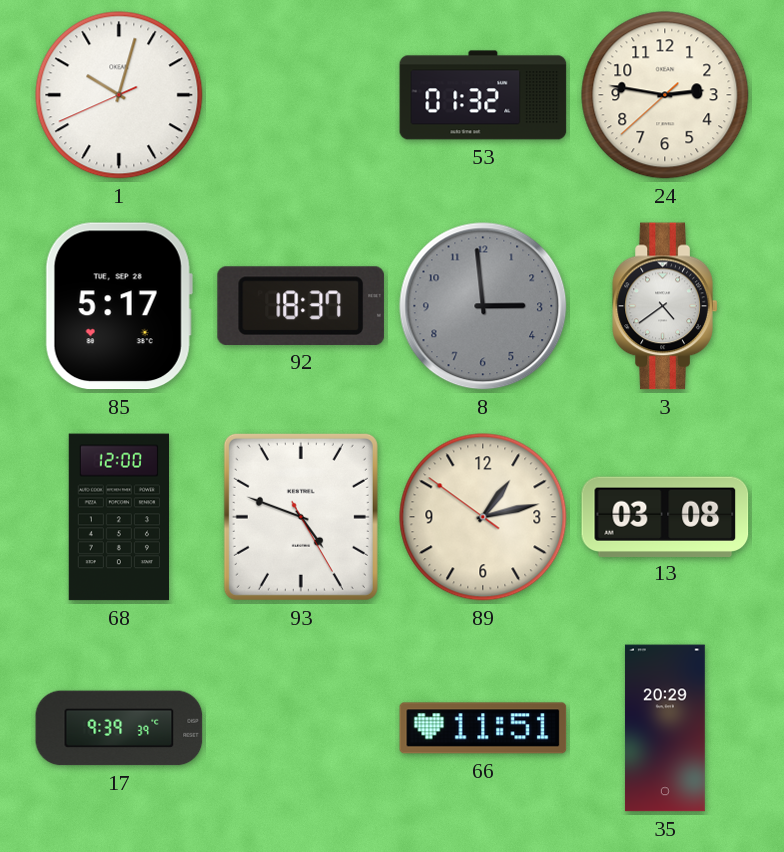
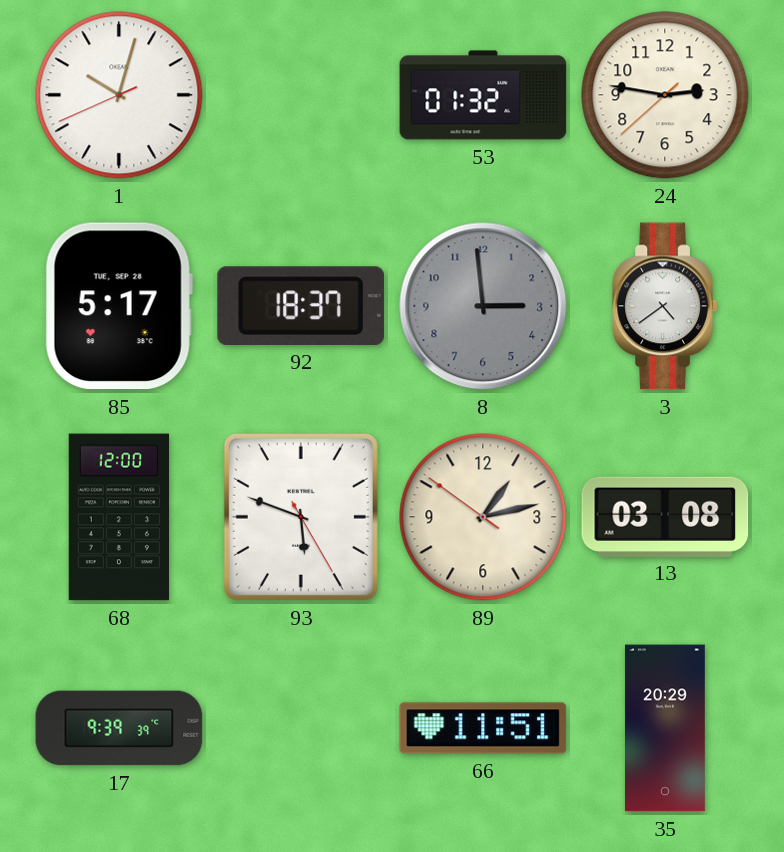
93: 4:48 -> 5:48 (301, 517)
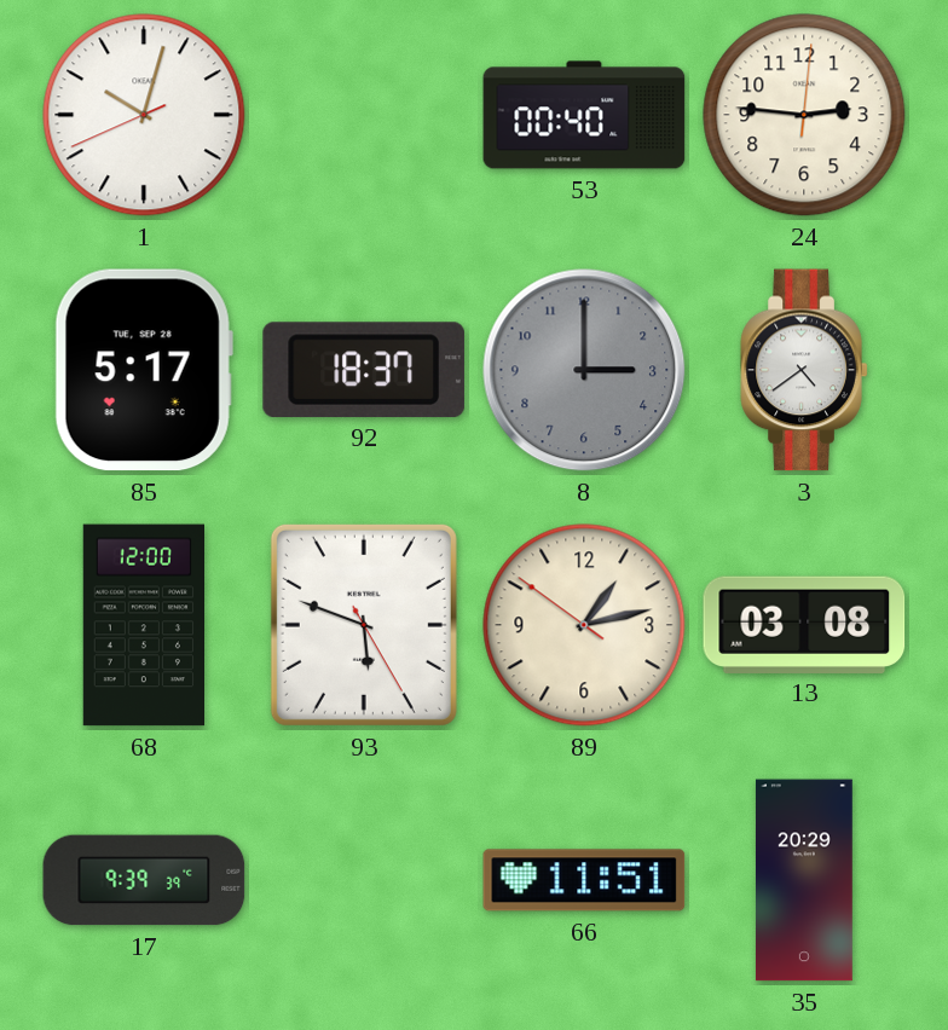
53: 01:32 -> 00:40 (584, 115)
24: 2:46:38 -> 2:46:01 (804, 115)
8: 2:59 -> 3:00 (584, 370)
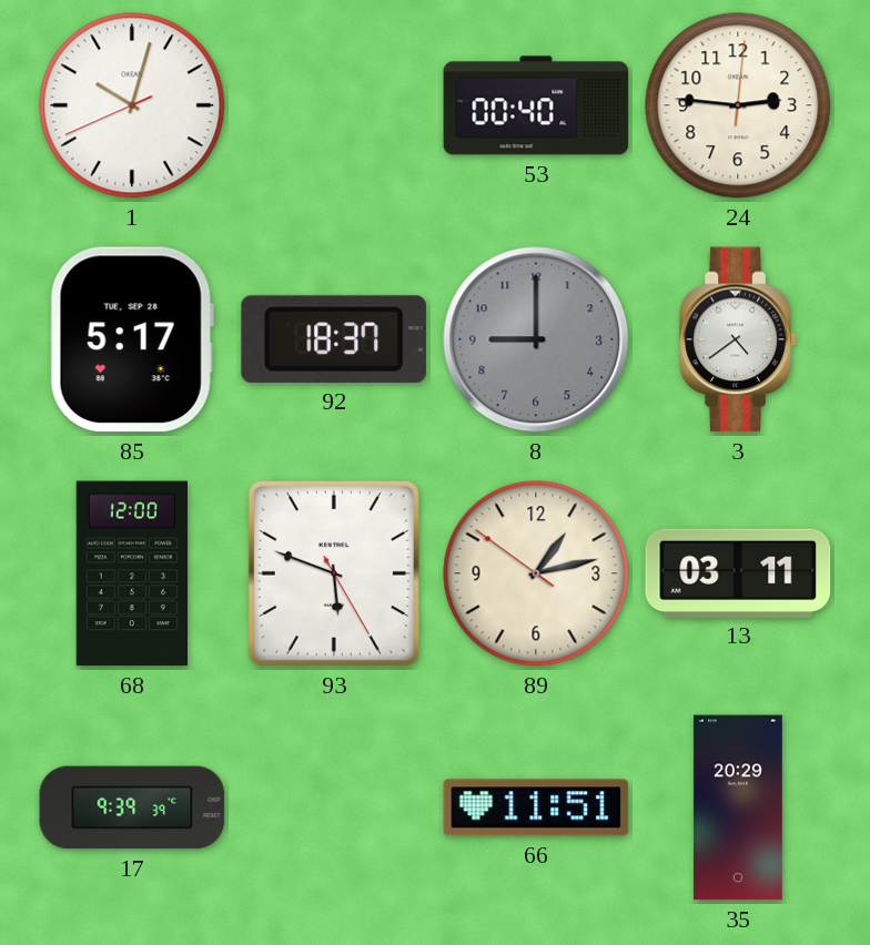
8: 3:00 -> 9:00 (536, 339)
13: 03:08 -> 03:11 (738, 572)
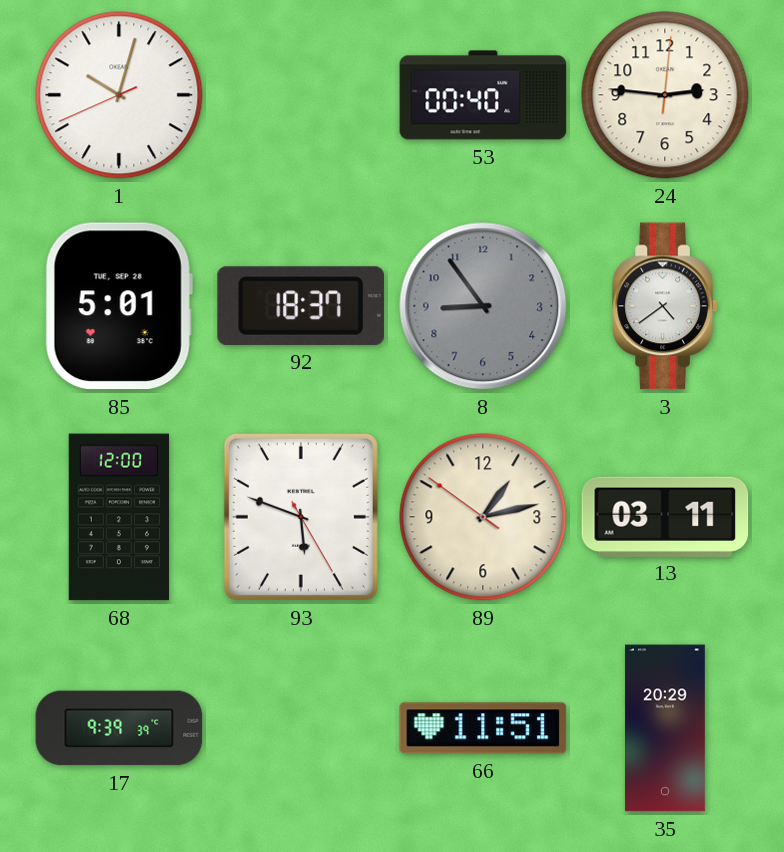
85: 5:17 -> 5:01 (119, 306)
8: 9:00 -> 8:54 (483, 306)
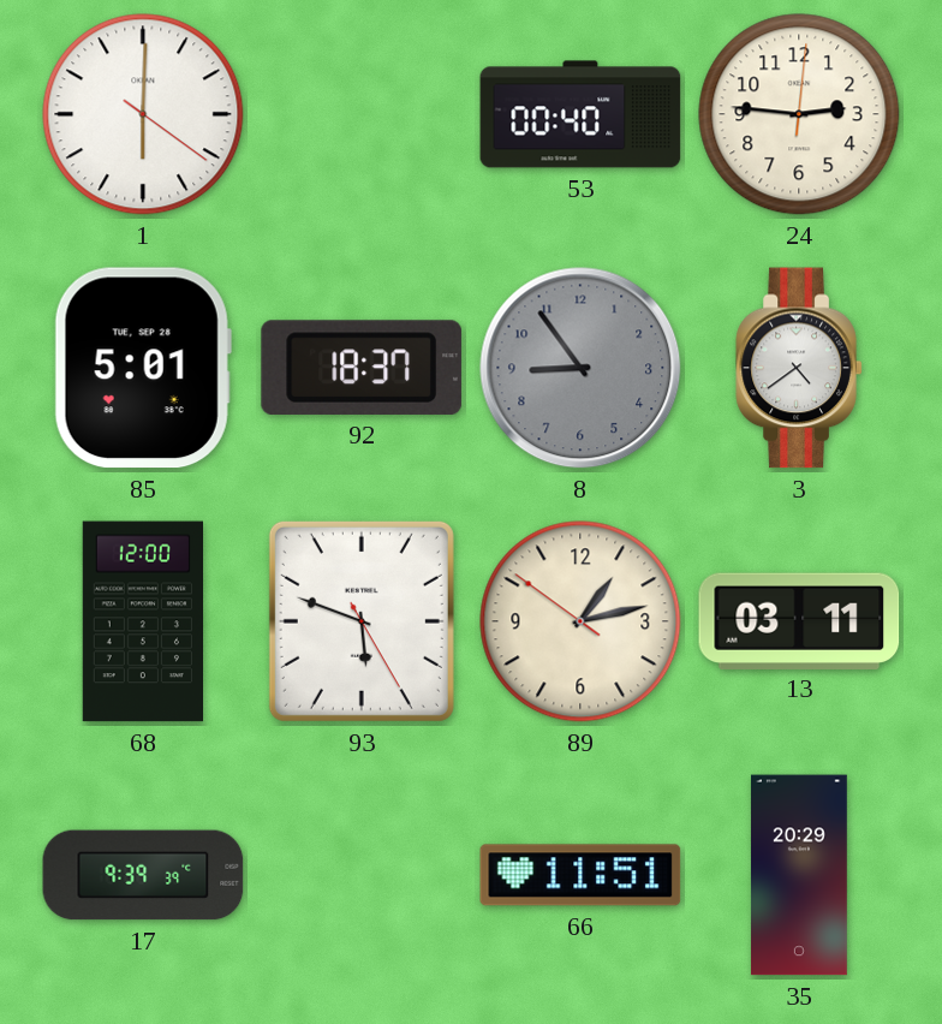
1: 10:02 -> 6:00 (143, 114)
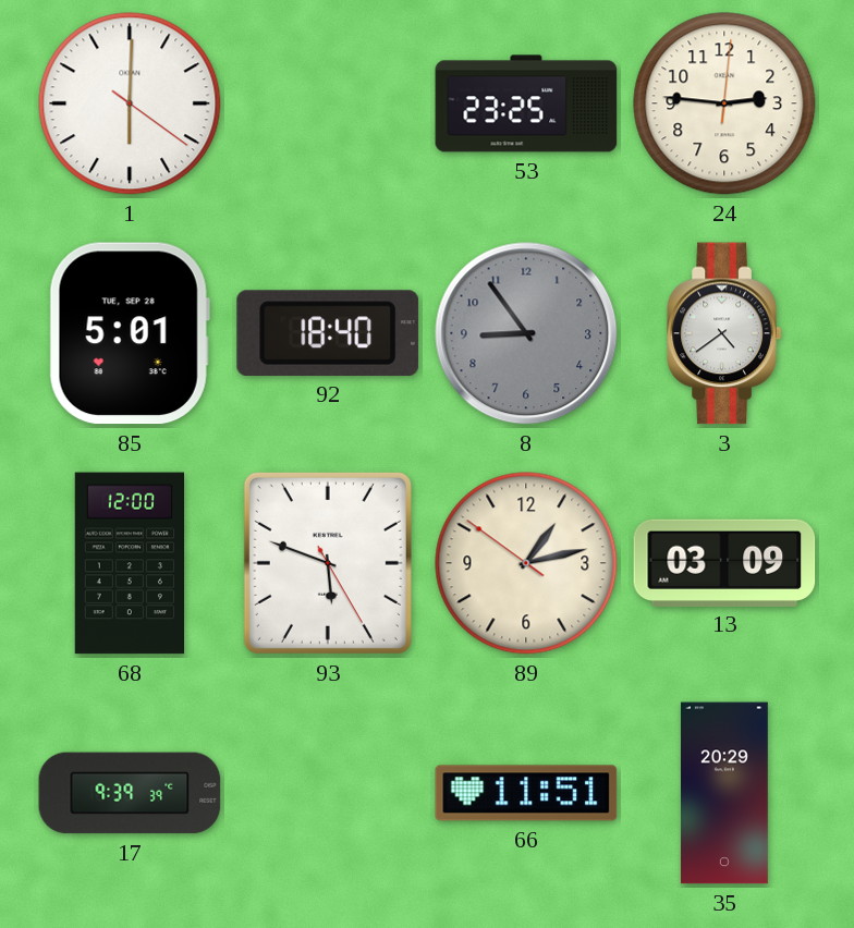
53: 00:40 -> 23:25 (526, 103)
92: 18:37 -> 18:40 (328, 333)
13: 03:11 -> 03:09 (724, 562)
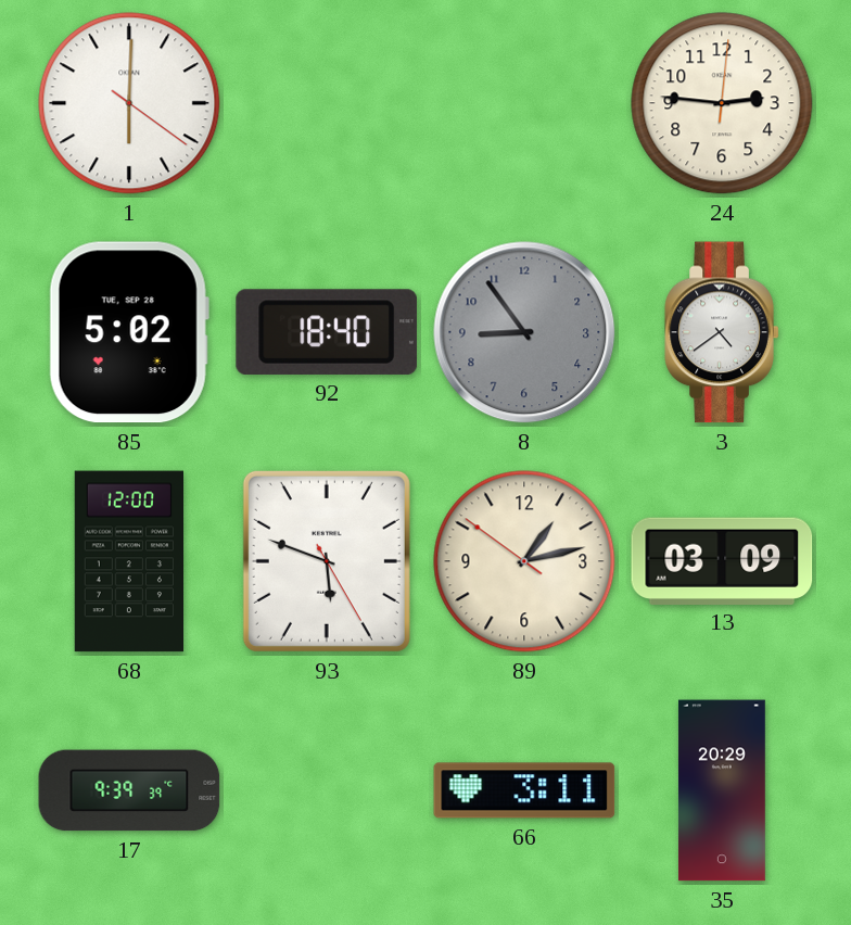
53: 23:25 -> none (526, 103)
85: 5:01 -> 5:02 (129, 332)
66: 11:51 -> 3:11 (524, 790)
